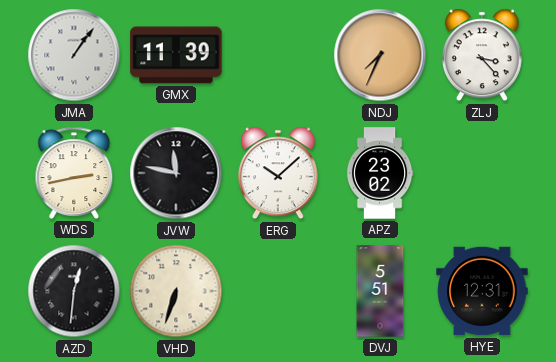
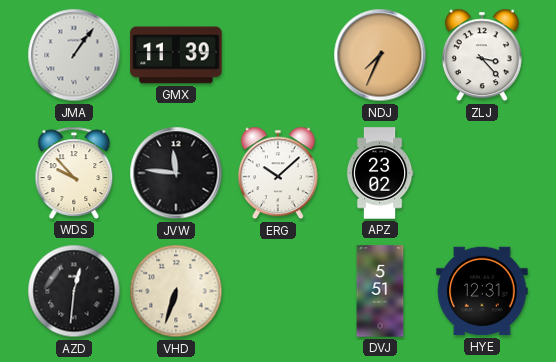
WDS: 2:43 -> 9:53 (74, 173)
JVW: 11:47 -> 11:46 (176, 173)
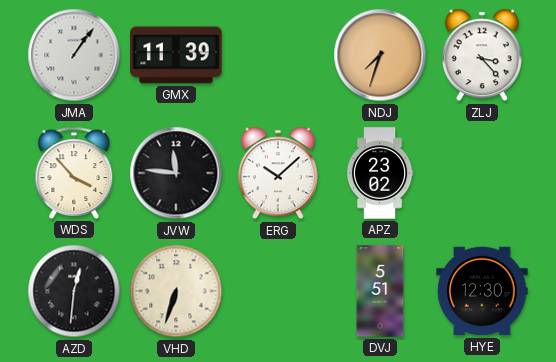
NDJ: 7:34 -> 7:33 (380, 55)
WDS: 9:53 -> 3:53 (74, 173)
HYE: 12:31 -> 12:30 (482, 291)
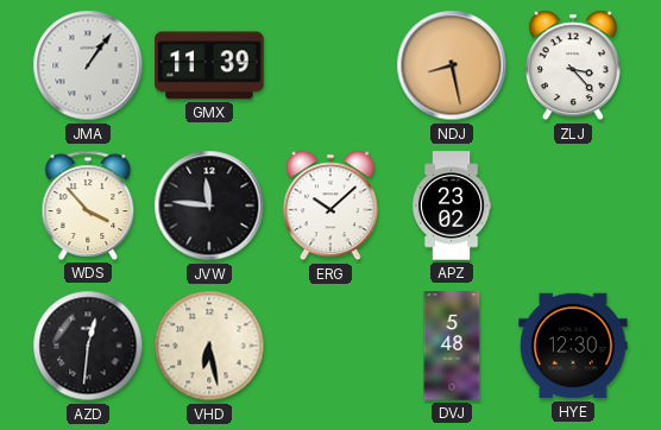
NDJ: 7:33 -> 8:28 (452, 65)
VHD: 6:33 -> 6:28 (209, 346)
DVJ: 5:51 -> 5:48 (452, 346)
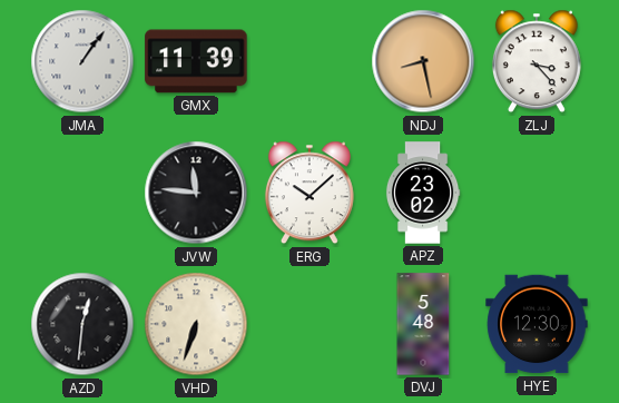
WDS: 3:53 -> none (88, 205)
VHD: 6:28 -> 6:33 (196, 324)
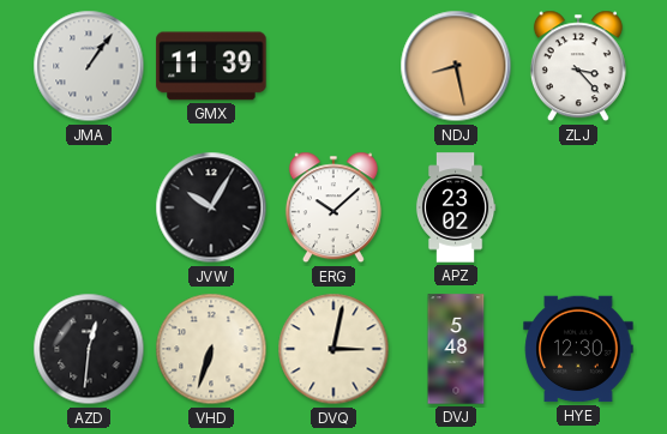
JVW: 11:46 -> 10:05 (211, 207)
DVQ: none -> 3:02 (333, 349)
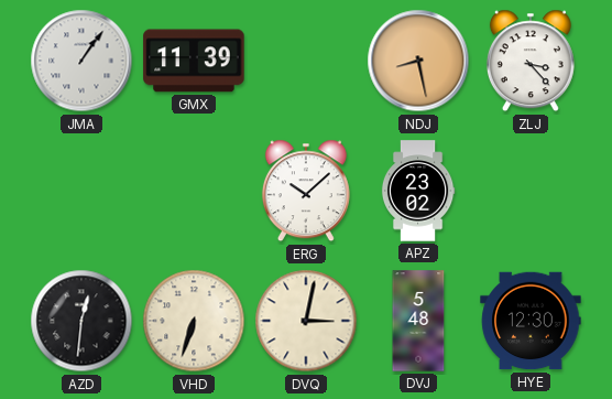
JVW: 10:05 -> none (211, 207)
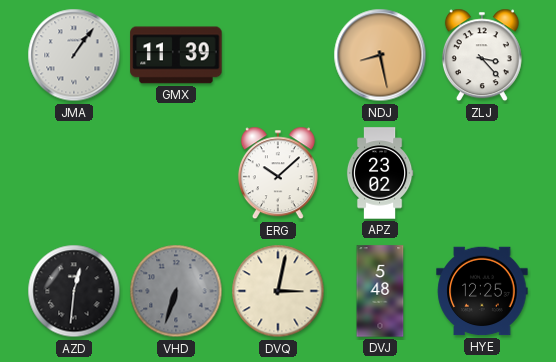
VHD dial: cream -> grey (176, 291)
HYE: 12:30 -> 12:25 (482, 291)
